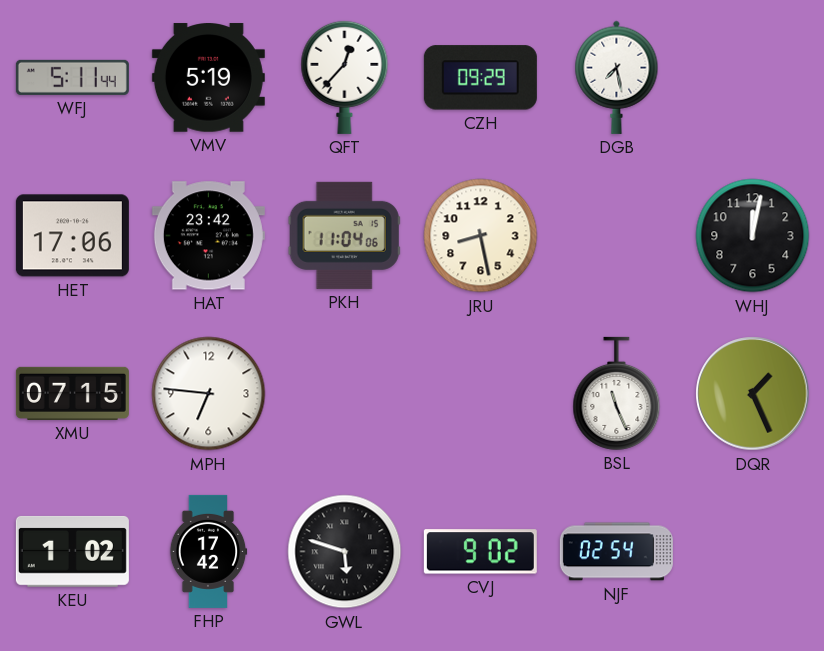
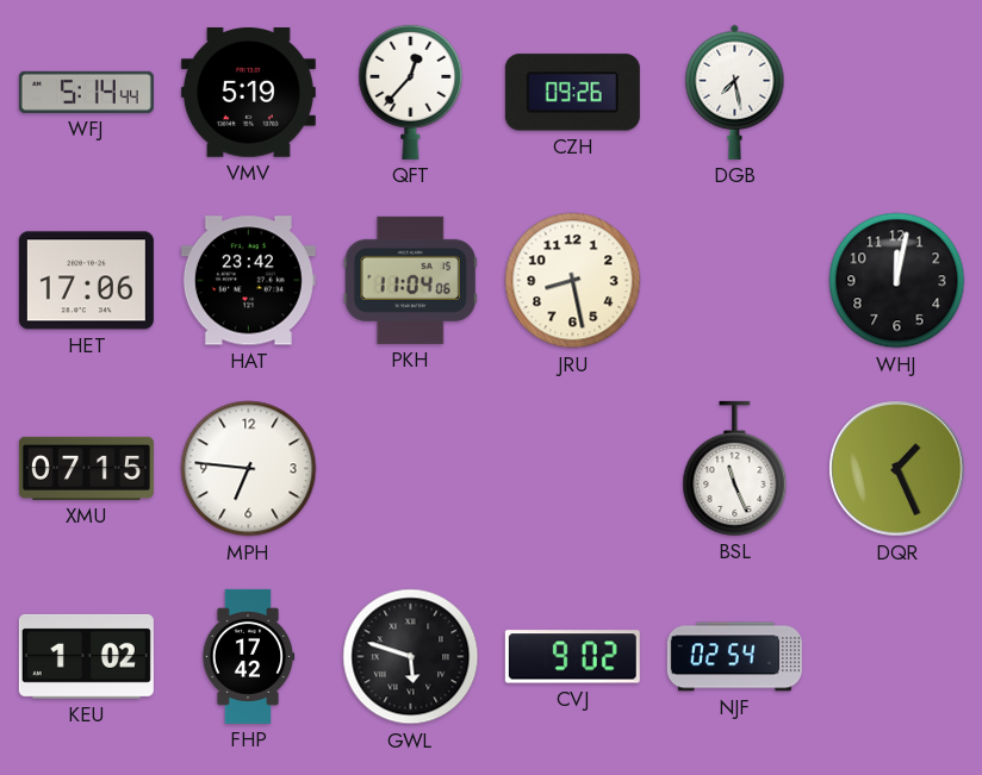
WFJ: 5:11 -> 5:14 (86, 92)
CZH: 09:29 -> 09:26 (572, 93)
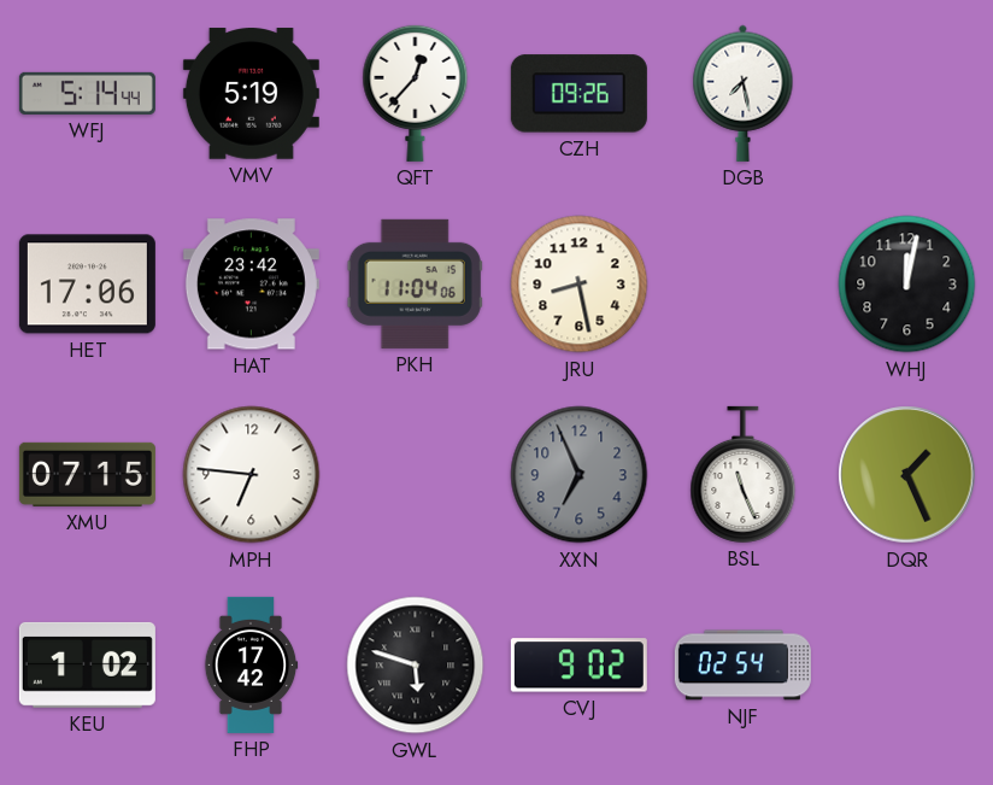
XXN: none -> 6:56 (580, 475)
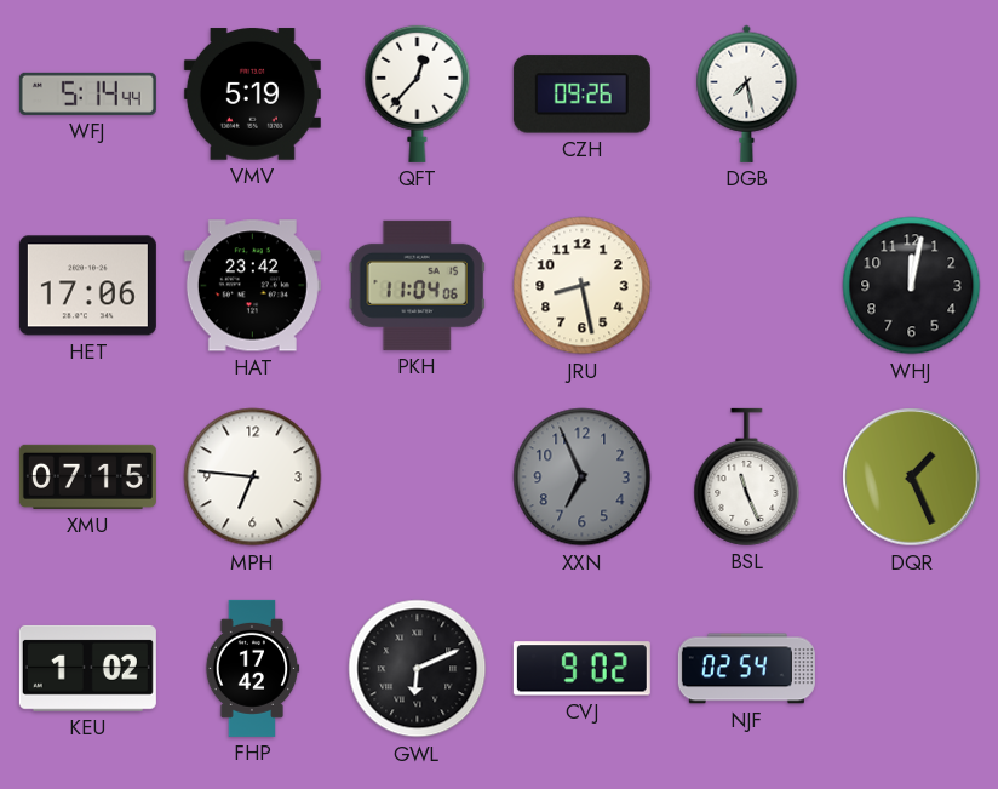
GWL: 5:48 -> 6:11 (418, 669)
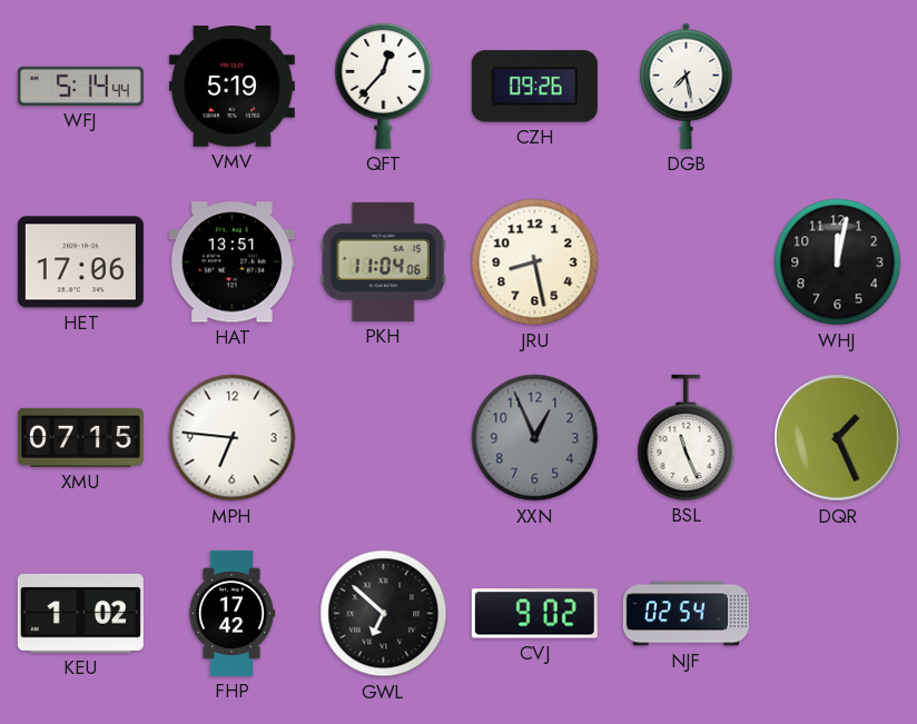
HAT: 23:42 -> 13:51 (231, 262)
XXN: 6:56 -> 12:56 (535, 438)
GWL: 6:11 -> 6:52 (384, 614)
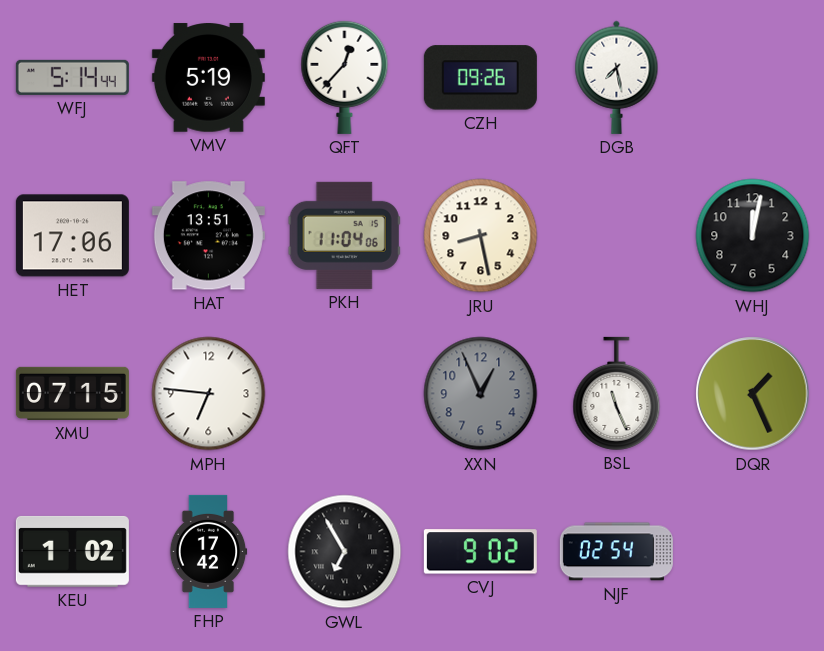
GWL: 6:52 -> 6:55 (345, 552)
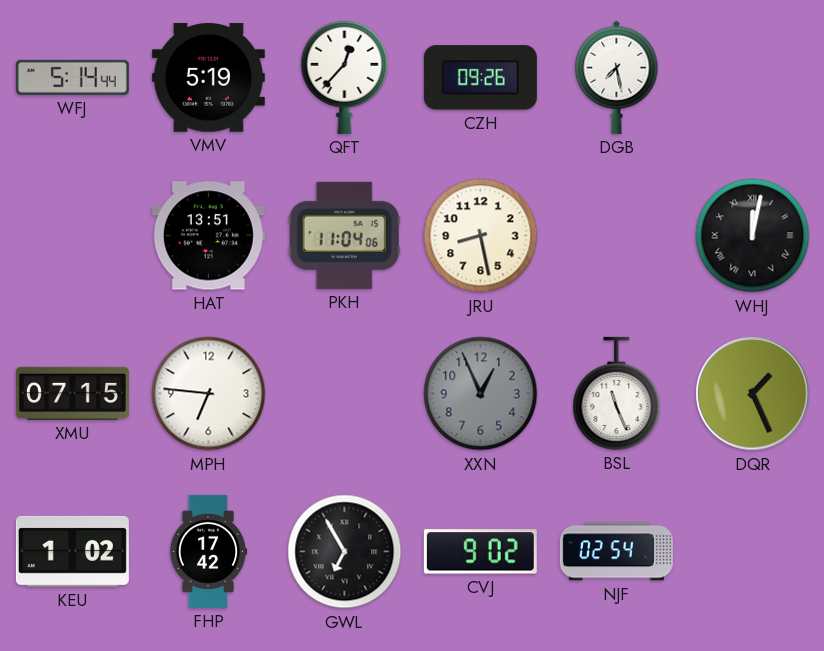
HET: 17:06 -> none (72, 236)
WHJ numerals: Arabic -> Roman (753, 236)
